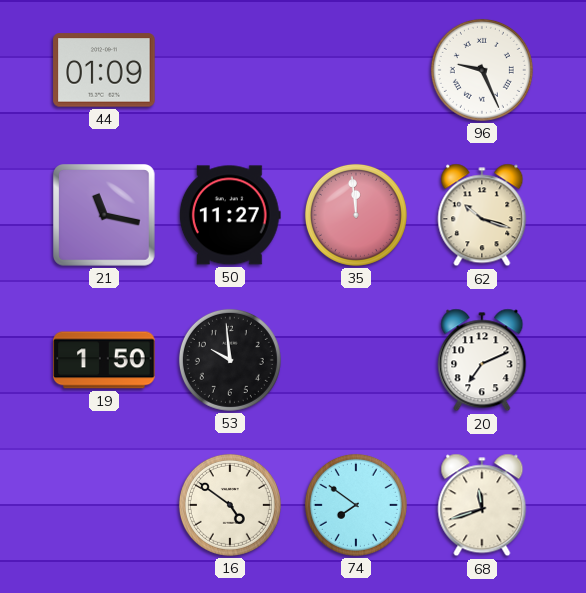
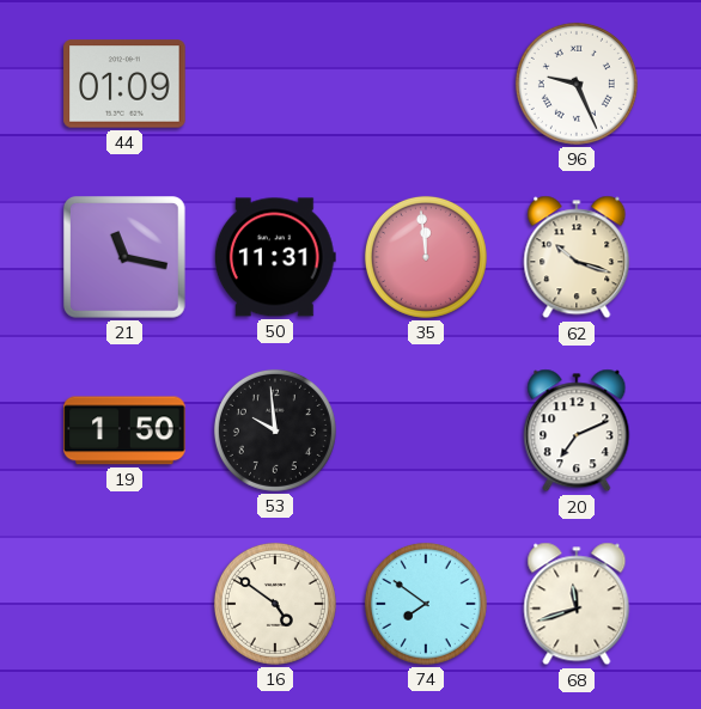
50: 11:27 -> 11:31 (275, 257)
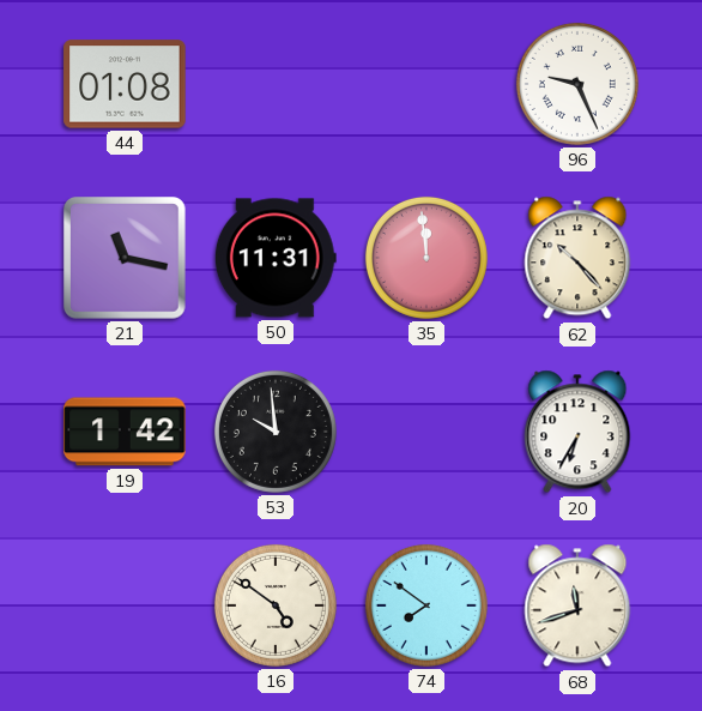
44: 01:09 -> 01:08 (125, 84)
62: 10:18 -> 10:23 (577, 258)
19: 1:50 -> 1:42 (125, 432)
20: 7:11 -> 6:35 (577, 432)
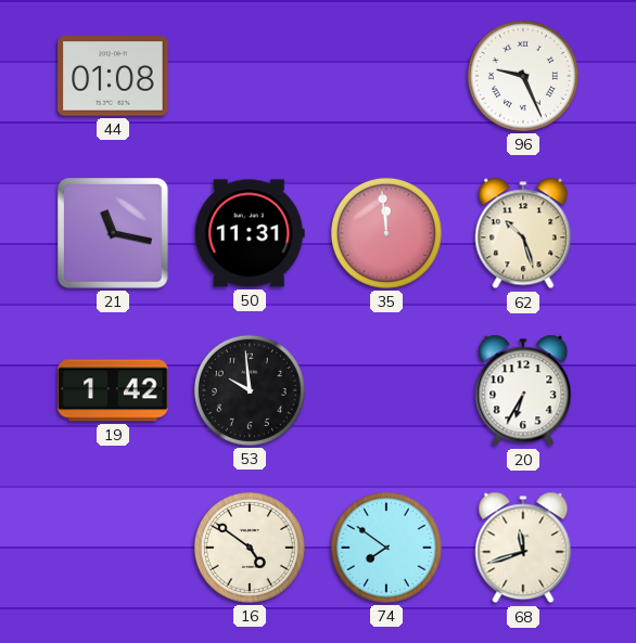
62: 10:23 -> 10:27 (523, 233)
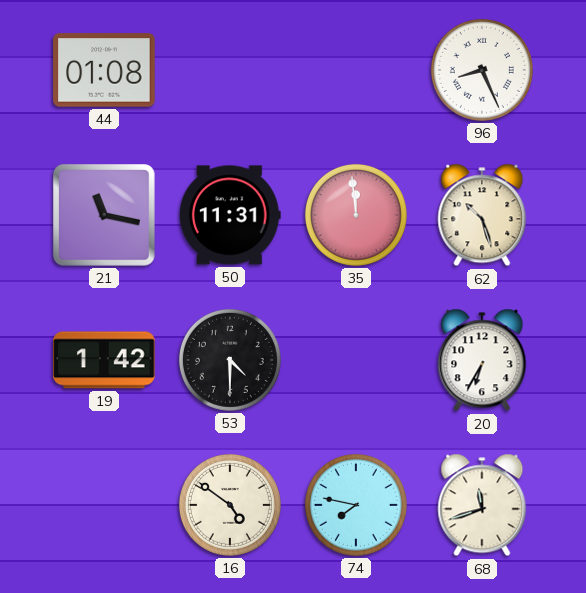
96: 9:26 -> 8:26 (482, 70)
53: 9:59 -> 4:30 (230, 360)
74: 7:51 -> 7:47 (356, 505)
